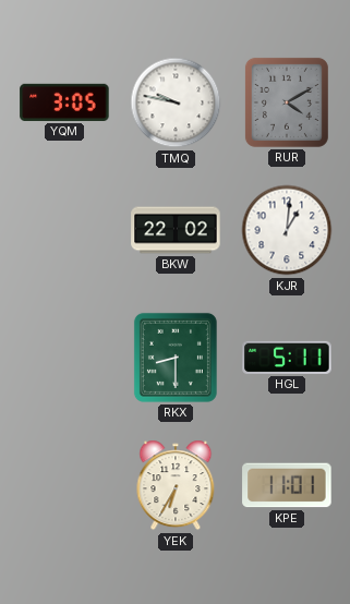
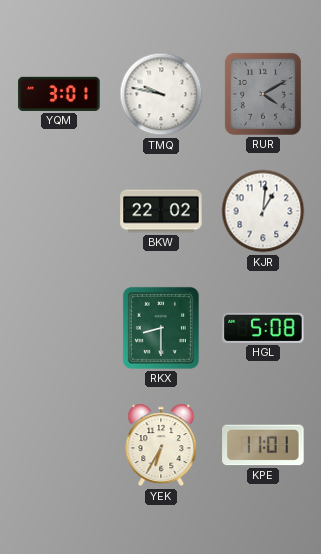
YQM: 3:05 -> 3:01 (59, 94)
HGL: 5:11 -> 5:08 (263, 328)
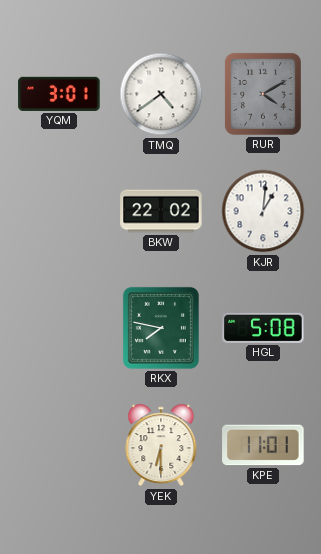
TMQ: 9:47 -> 4:39 (161, 94)
RKX: 8:30 -> 7:47 (161, 328)
YEK: 6:35 -> 6:30 (161, 445)
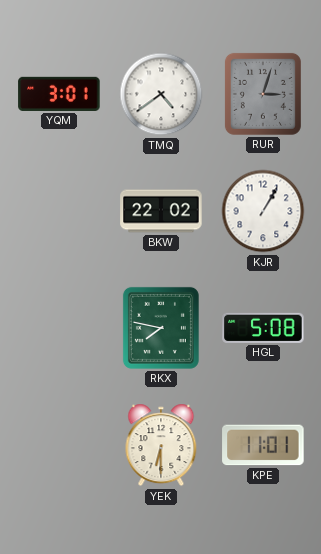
RUR: 4:10 -> 3:03 (263, 94)
KJR: 1:01 -> 1:05 (263, 211)
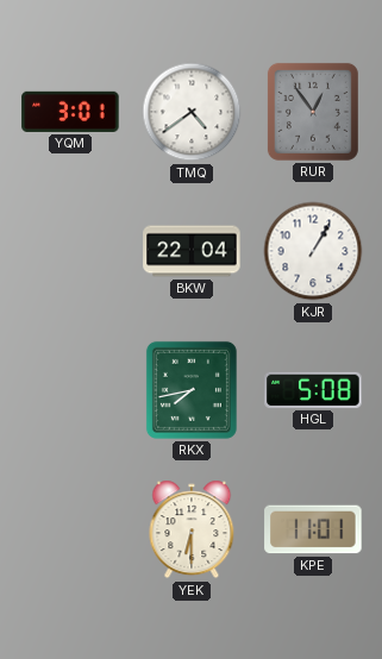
RUR: 3:03 -> 12:54 (313, 112)
BKW: 22:02 -> 22:04 (192, 251)
RKX: 7:47 -> 7:43 (192, 390)
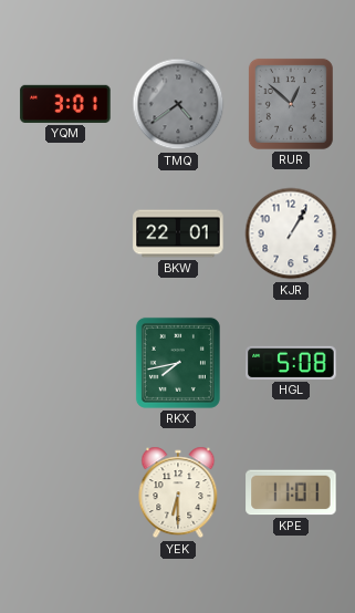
TMQ dial: white -> grey (178, 104)
RUR: 12:54 -> 12:52 (291, 104)
BKW: 22:04 -> 22:01 (178, 233)
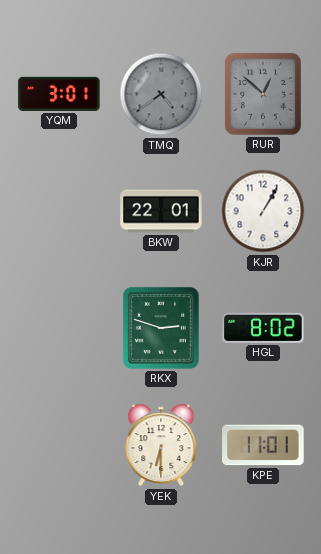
RKX: 7:43 -> 2:48 (161, 328)
HGL: 5:08 -> 8:02 (263, 328)
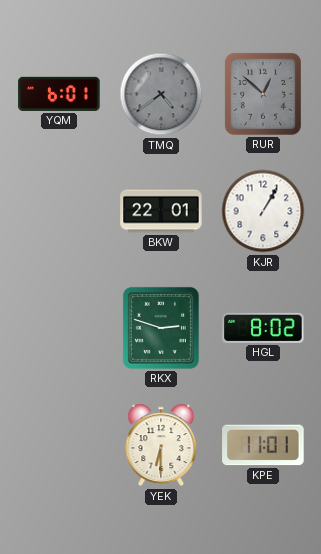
YQM: 3:01 -> 6:01 (59, 94)
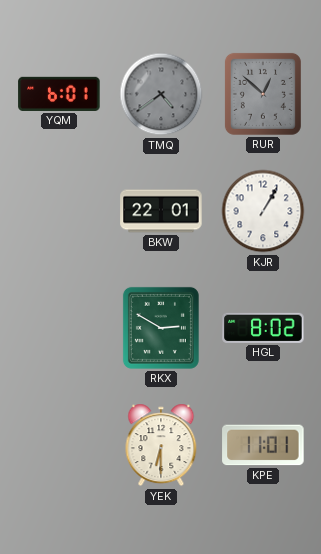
RKX: 2:48 -> 2:50 (161, 328)
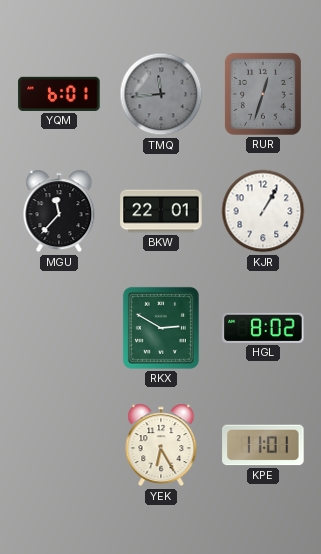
TMQ: 4:39 -> 11:44 (161, 94)
RUR: 12:52 -> 12:33 (263, 94)
MGU: none -> 11:37 (59, 211)
YEK: 6:30 -> 6:25 (161, 445)
